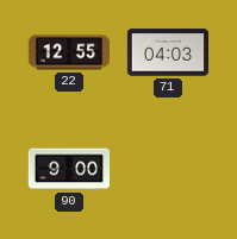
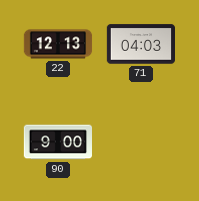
22: 12:55 -> 12:13 (58, 44)
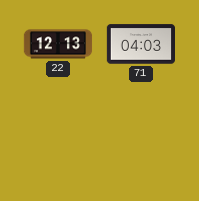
90: 9:00 -> none (57, 142)
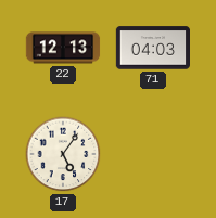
17: none -> 5:06 (63, 154)
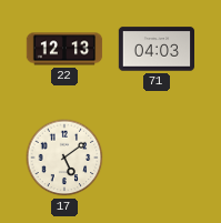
17: 5:06 -> 5:09 (64, 158)
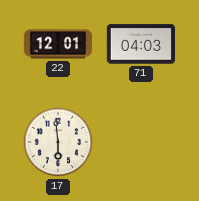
22: 12:13 -> 12:01 (58, 44)
17: 5:09 -> 5:59 (58, 142)
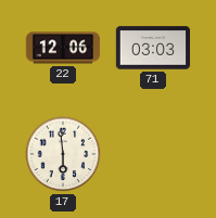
22: 12:01 -> 12:06 (63, 48)
71: 04:03 -> 03:03 (152, 48)
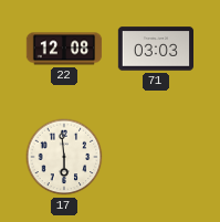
22: 12:06 -> 12:08 (64, 49)
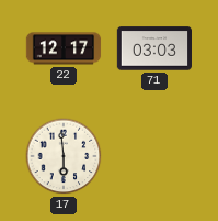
22: 12:08 -> 12:17 (64, 48)
